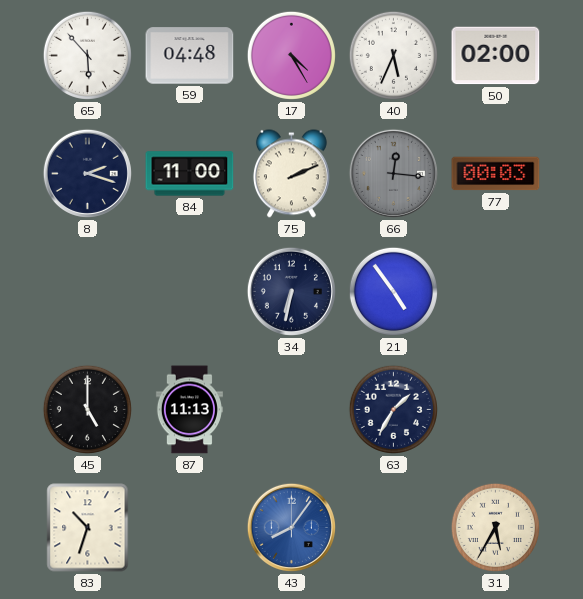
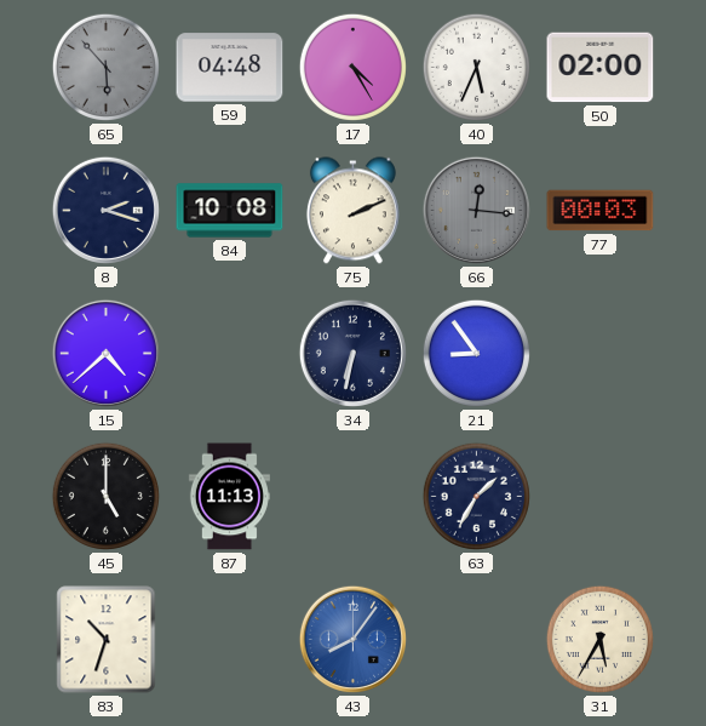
65 dial: white -> grey (105, 67)
84: 11:00 -> 10:08 (230, 211)
15: none -> 4:38 (105, 353)
21: 4:54 -> 8:54 (476, 353)
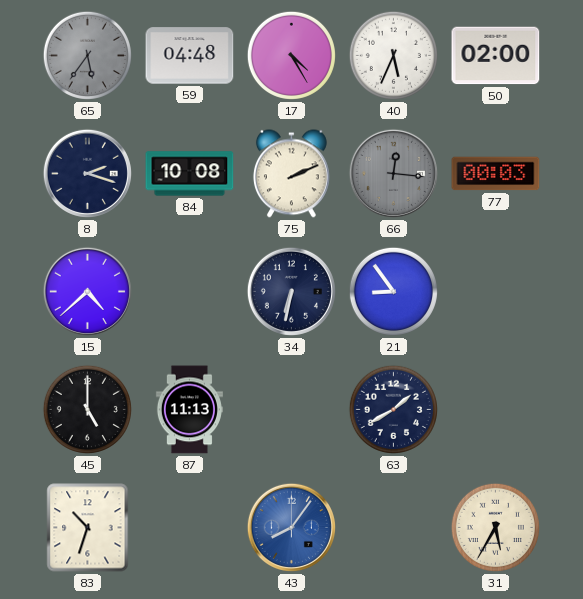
65: 5:53 -> 5:36 (87, 55)
63: 1:35 -> 1:40 (393, 409)
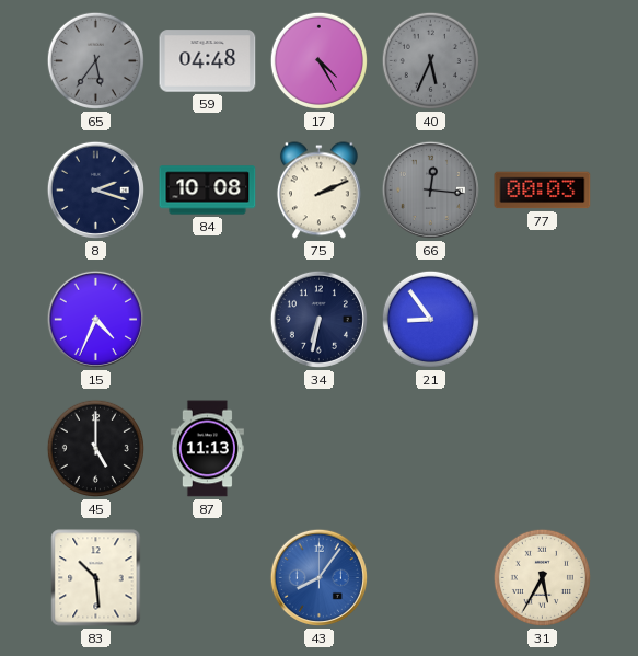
40 dial: white -> grey (430, 60)
50: 02:00 -> none (496, 56)
15: 4:38 -> 4:34 (95, 319)
63: 1:40 -> none (393, 409)
83: 10:33 -> 10:29 (96, 578)
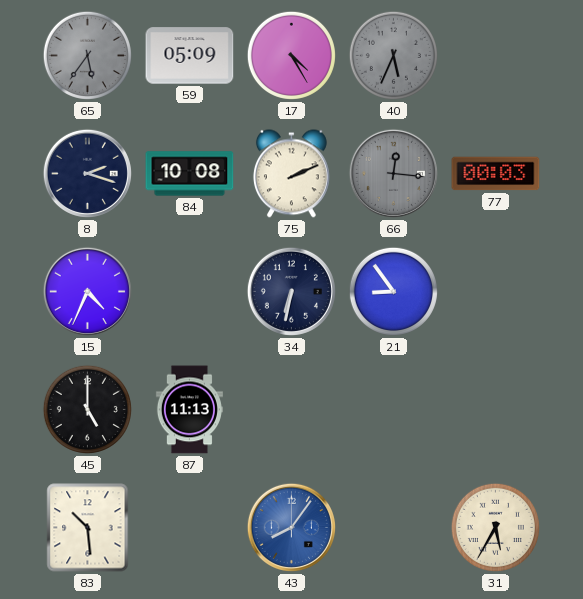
59: 04:48 -> 05:09 (190, 56)
